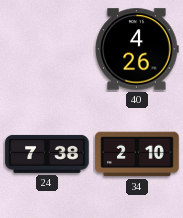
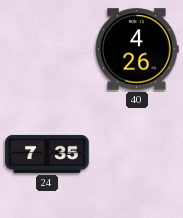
24: 7:38 -> 7:35 (47, 154)
34: 2:10 -> none (137, 154)
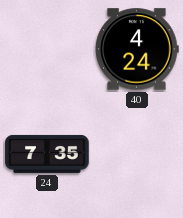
40: 4:26 -> 4:24 (137, 49)
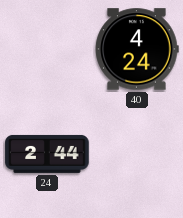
24: 7:35 -> 2:44 (47, 154)
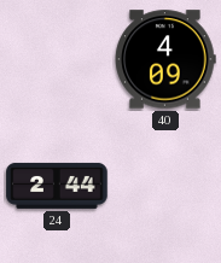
40: 4:24 -> 4:09 (165, 59)
